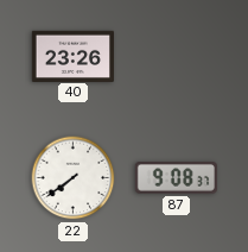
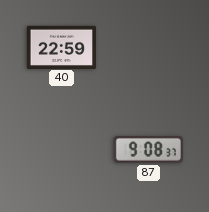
40: 23:26 -> 22:59 (61, 47)
22: 7:39 -> none (74, 178)
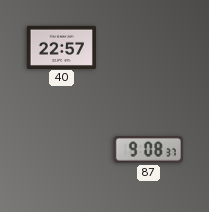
40: 22:59 -> 22:57 (61, 47)
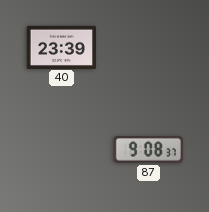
40: 22:57 -> 23:39 (61, 47)
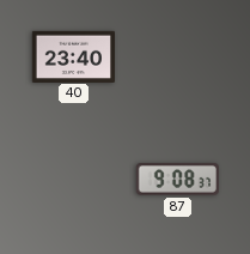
40: 23:39 -> 23:40 (73, 56)
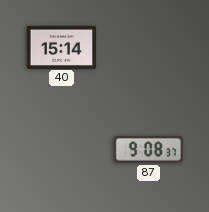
40: 23:40 -> 15:14 (61, 47)
